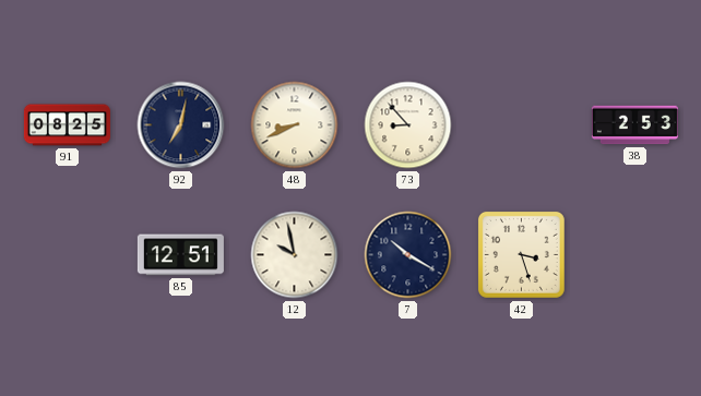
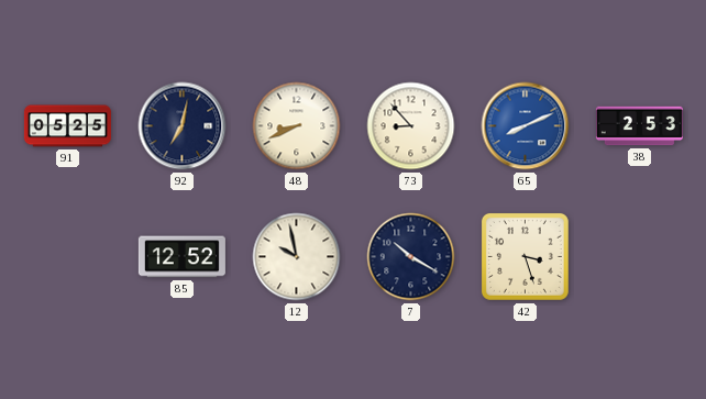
91: 08:25 -> 05:25 (67, 126)
65: none -> 8:11 (526, 126)
85: 12:51 -> 12:52 (181, 257)
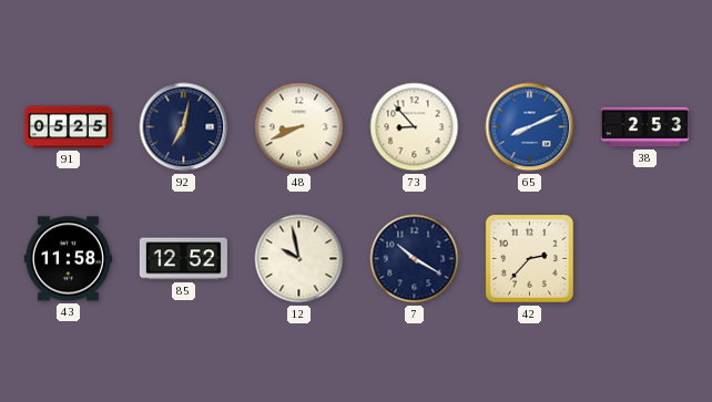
43: none -> 11:58 (68, 259)
42: 3:27 -> 2:37 (529, 258)
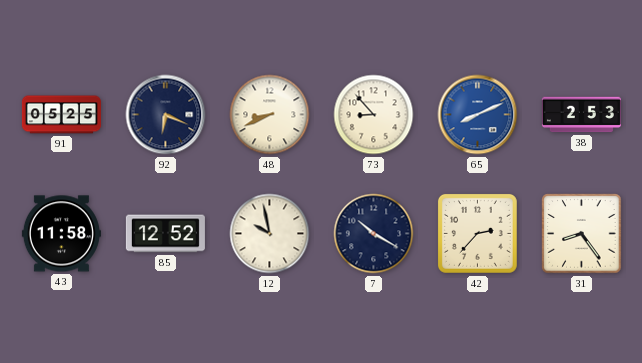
92: 7:02 -> 6:19 (166, 115)
31: none -> 8:24 (582, 234)
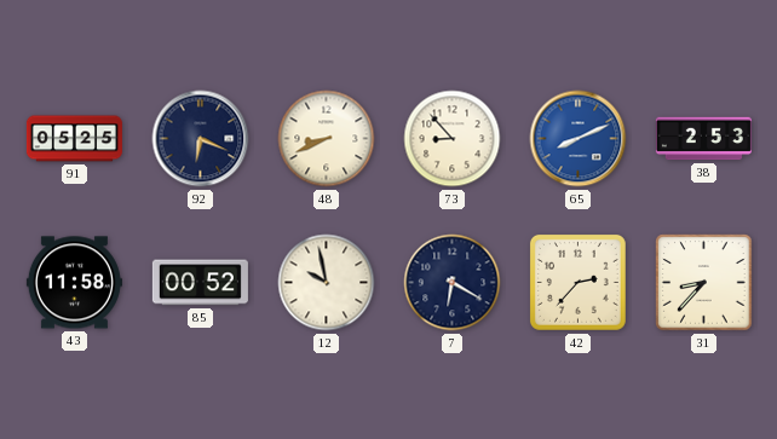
85: 12:52 -> 00:52 (200, 283)
7: 10:20 -> 6:20 (453, 283)
31: 8:24 -> 8:37 (704, 283)
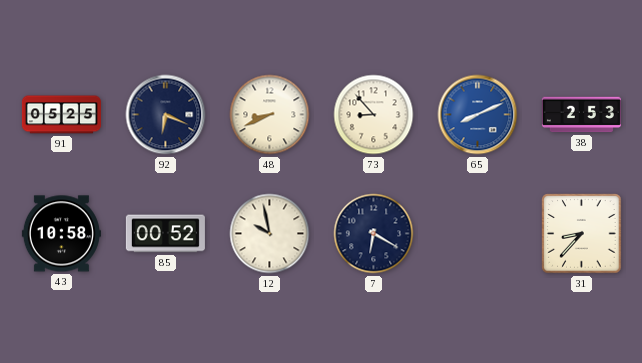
43: 11:58 -> 10:58 (61, 234)
42: 2:37 -> none (577, 282)
